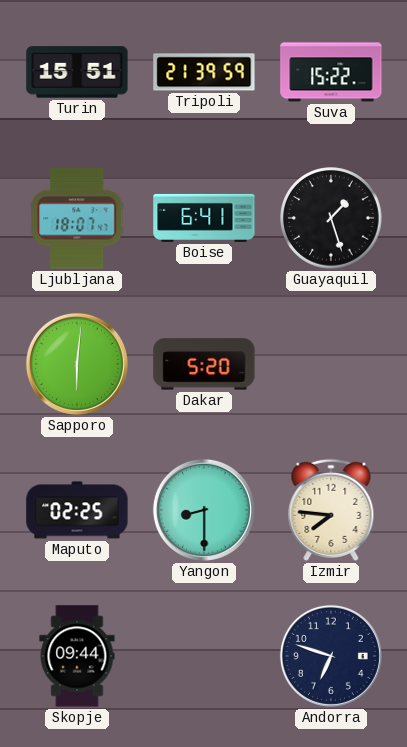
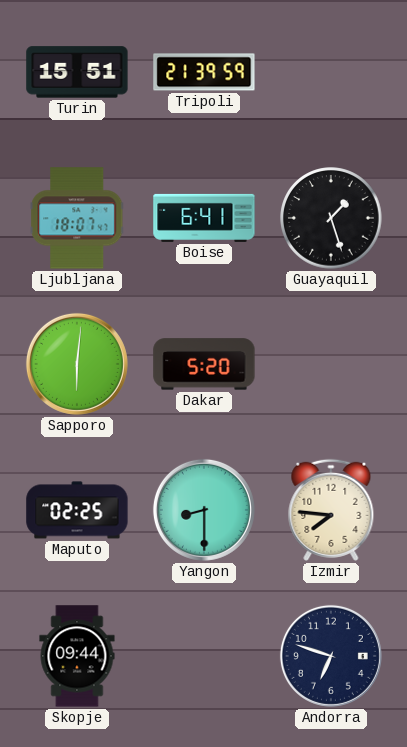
Suva: 15:22 -> none (331, 72)
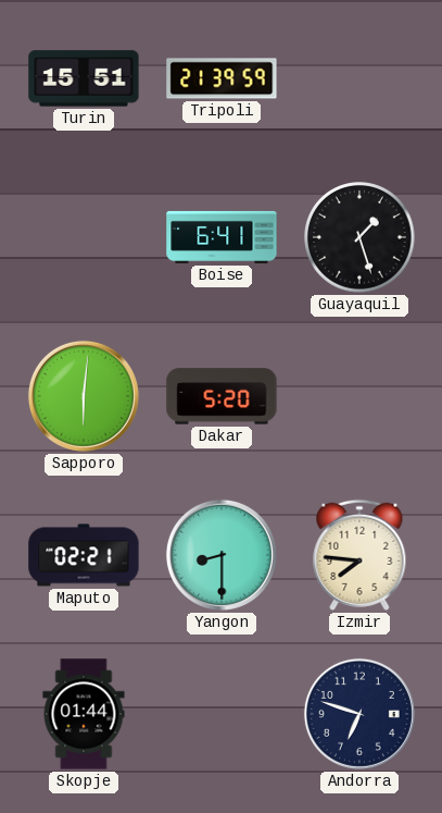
Ljubljana: 18:07 -> none (77, 218)
Maputo: 02:25 -> 02:21 (84, 555)
Skopje: 09:44 -> 01:44 (84, 714)
